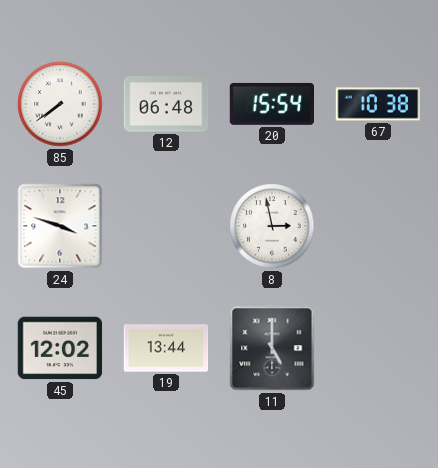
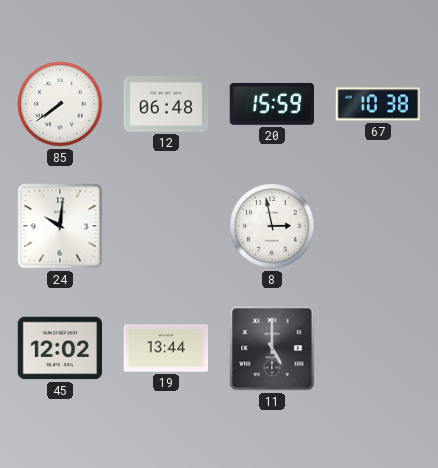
20: 15:54 -> 15:59 (272, 104)
24: 3:48 -> 10:01 (60, 226)
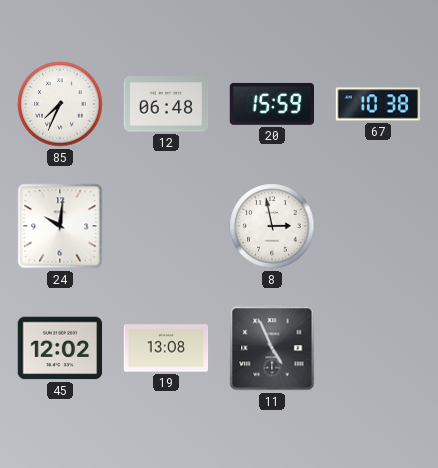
85: 7:39 -> 7:34 (60, 104)
19: 13:44 -> 13:08 (166, 348)
11: 5:00 -> 4:56 (272, 348)
